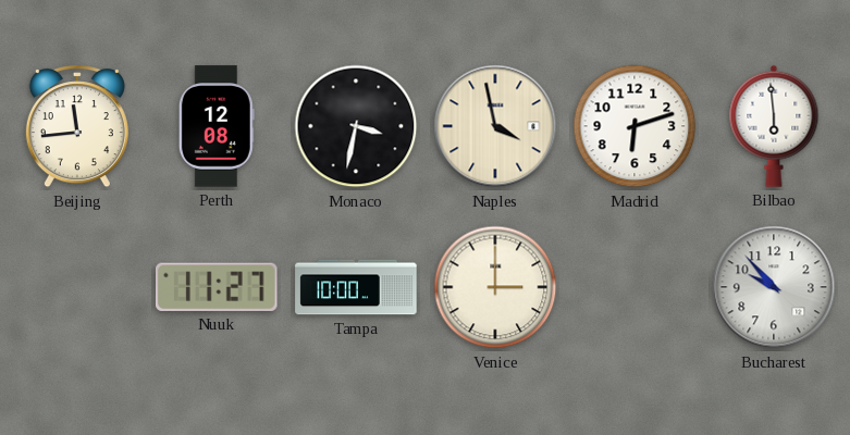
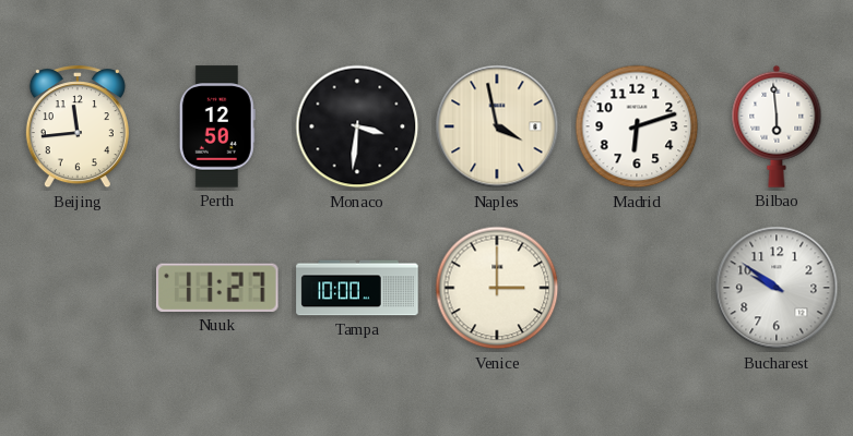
Perth: 12:08 -> 12:50 (217, 126)
Monaco: 3:32 -> 3:31 (357, 126)
Bucharest: 9:53 -> 9:51 (777, 288)
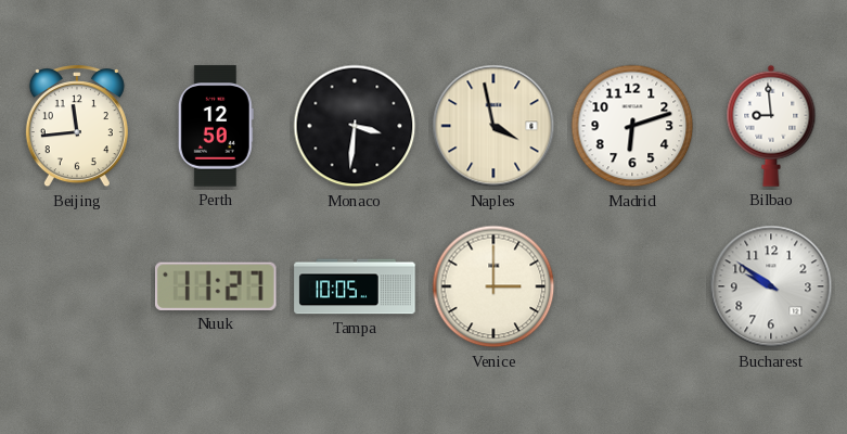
Bilbao: 5:59 -> 8:59 (771, 126)
Tampa: 10:00 -> 10:05 (355, 286)
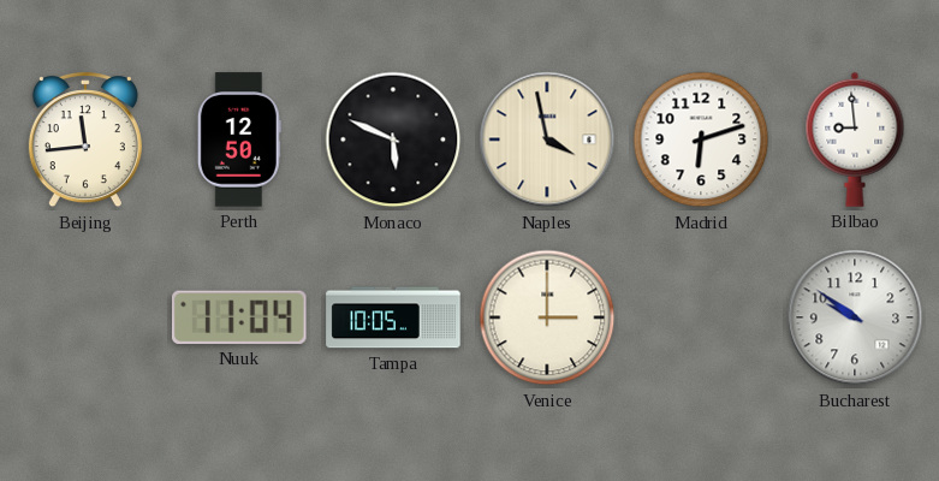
Monaco: 3:31 -> 5:49 (393, 139)
Nuuk: 11:27 -> 11:04 (240, 317)
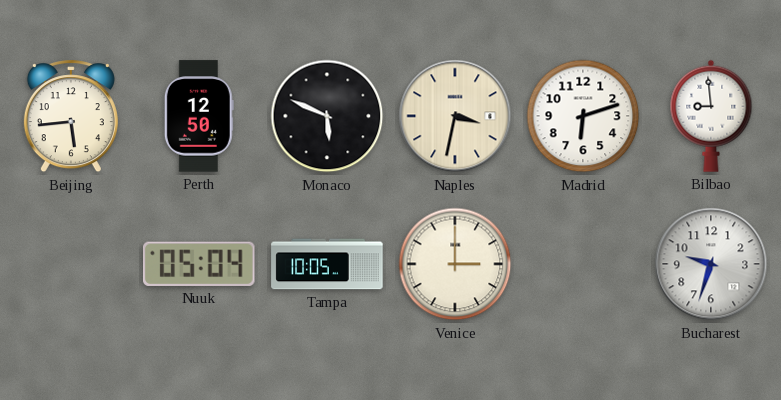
Beijing: 11:44 -> 5:44 (71, 117)
Naples: 3:58 -> 3:32 (455, 116)
Nuuk: 11:04 -> 05:04 (200, 264)
Bucharest: 9:51 -> 9:33 (711, 264)
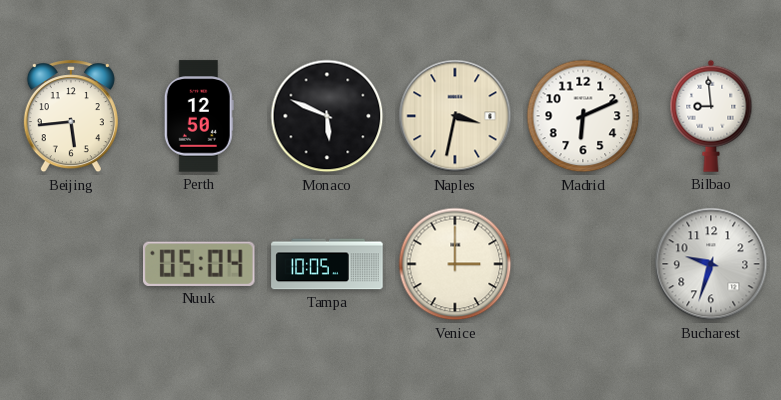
Madrid: 6:12 -> 6:11 (583, 116)
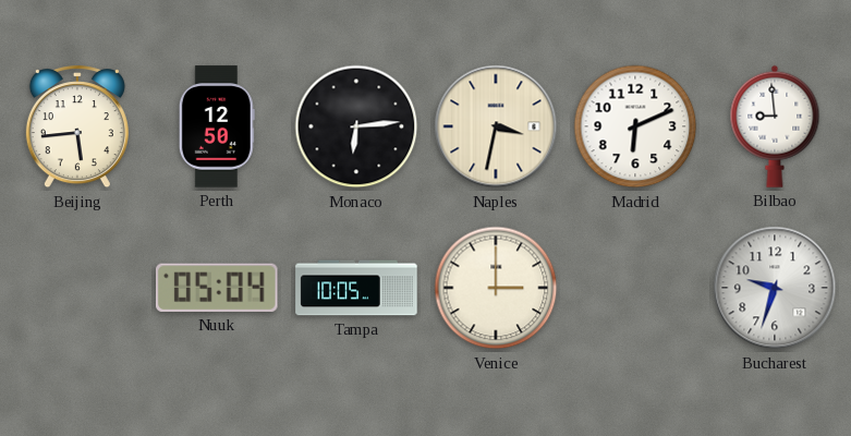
Monaco: 5:49 -> 6:14 (356, 126)
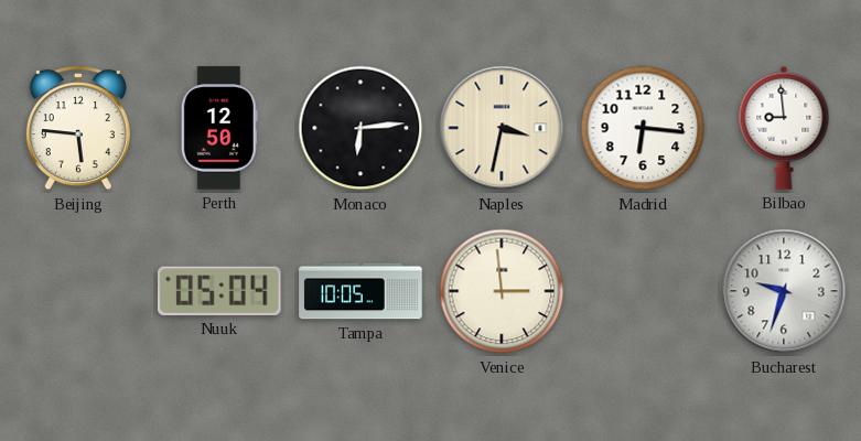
Beijing: 5:44 -> 5:46 (78, 129)
Madrid: 6:11 -> 6:16 (643, 128)
Venice: 3:00 -> 2:59 (502, 291)
